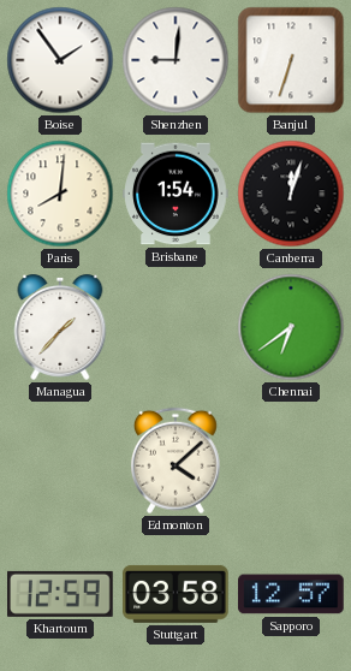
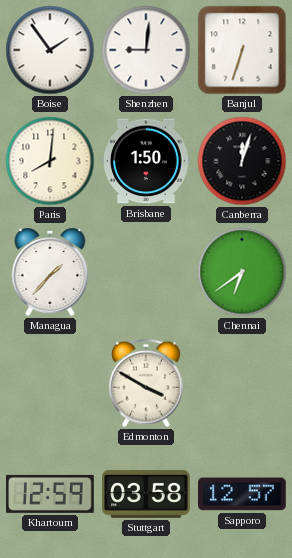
Brisbane: 1:54 -> 1:50 (146, 161)
Edmonton: 4:08 -> 3:50 (146, 383)
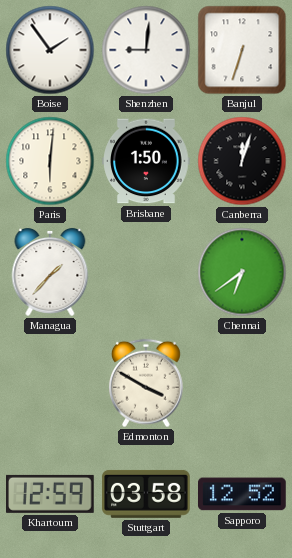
Paris: 8:01 -> 6:01 (50, 161)
Sapporo: 12:57 -> 12:52 (242, 494)
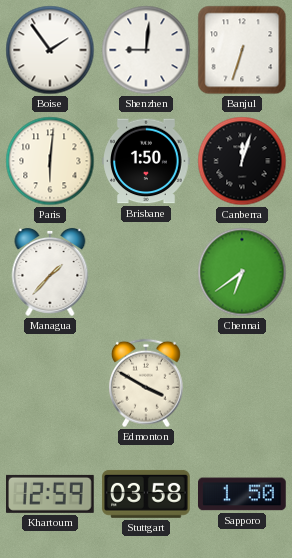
Sapporo: 12:52 -> 1:50 (242, 494)
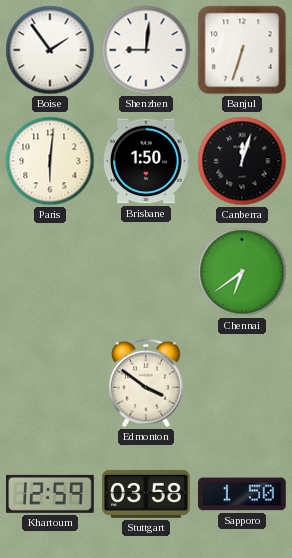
Managua: 1:37 -> none (50, 272)
Edmonton: 3:50 -> 3:51 (146, 383)
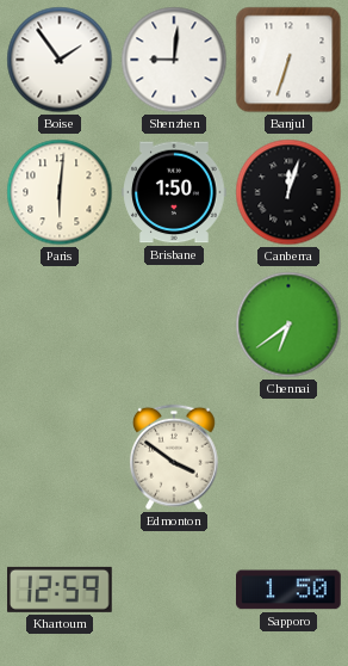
Stuttgart: 03:58 -> none (146, 494)
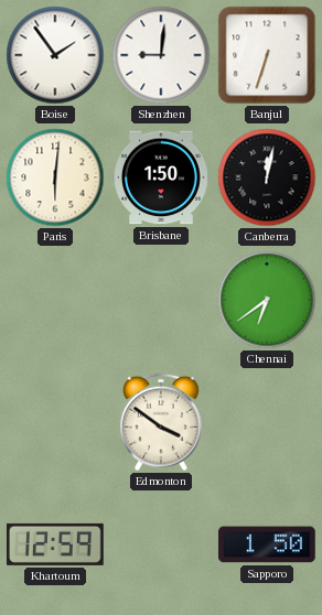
Canberra: 12:03 -> 12:02 (267, 177)
